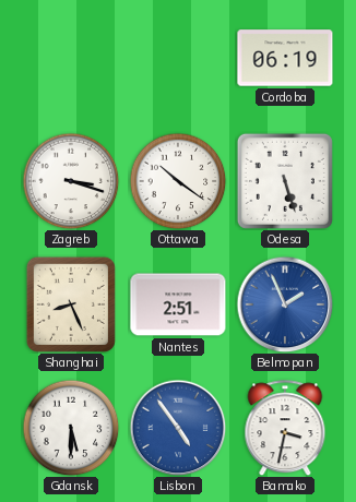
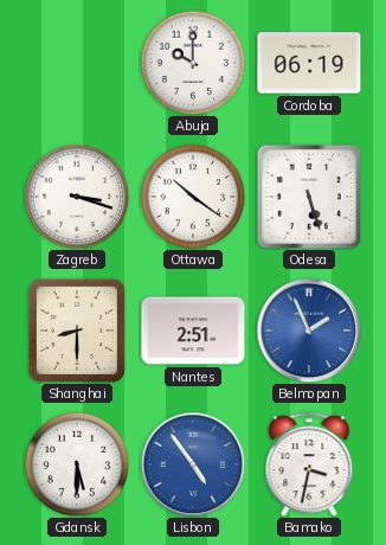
Abuja: none -> 10:00 (193, 63)
Shanghai: 8:26 -> 8:30 (77, 331)
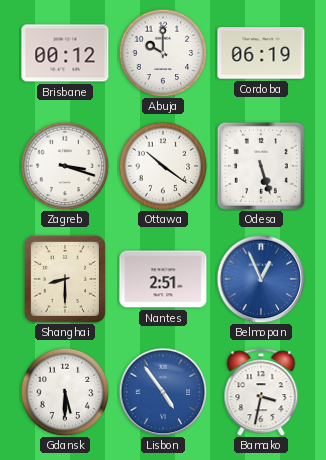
Brisbane: none -> 00:12 (65, 53)
Belmopan: 1:56 -> 12:56 (261, 279)
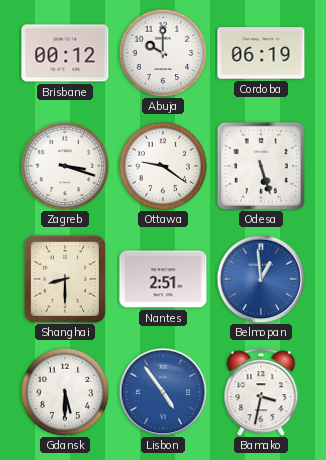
Ottawa: 10:21 -> 9:21 (163, 166)
Belmopan: 12:56 -> 12:59 (261, 279)
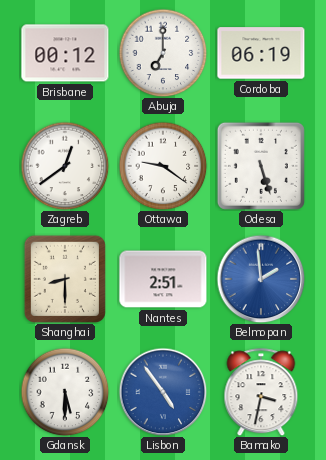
Abuja: 10:00 -> 7:00 (163, 53)
Zagreb: 3:18 -> 12:39 (65, 166)
Belmopan: 12:59 -> 1:59 (261, 279)
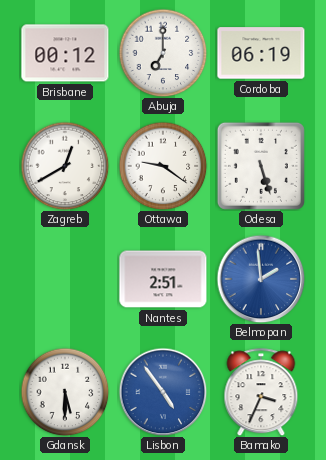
Zagreb: 12:39 -> 12:40 (65, 166)
Shanghai: 8:30 -> none (65, 279)
Bamako: 3:32 -> 3:34 (261, 392)
